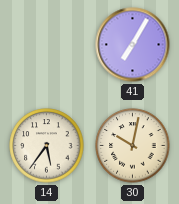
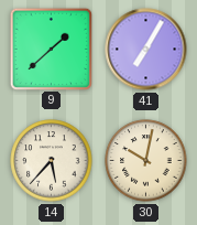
9: none -> 1:38 (51, 49)
14: 5:36 -> 5:37 (52, 161)
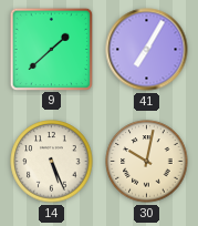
14: 5:37 -> 5:26 (52, 162)
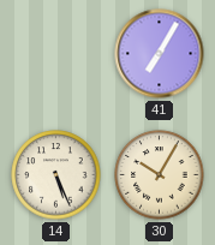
9: 1:38 -> none (51, 49)
30: 10:02 -> 10:05 (160, 175)
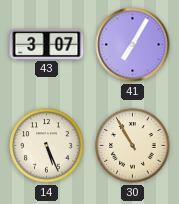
43: none -> 3:07 (47, 44)
30: 10:05 -> 10:55 (133, 146)
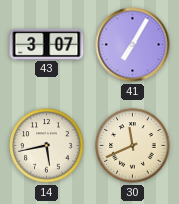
14: 5:26 -> 5:43 (47, 146)
30: 10:55 -> 11:41 (133, 146)
